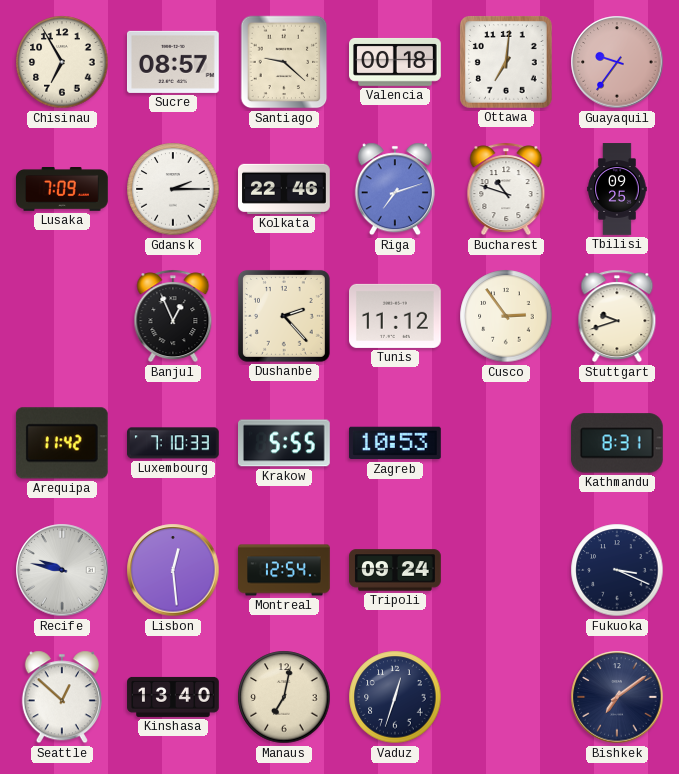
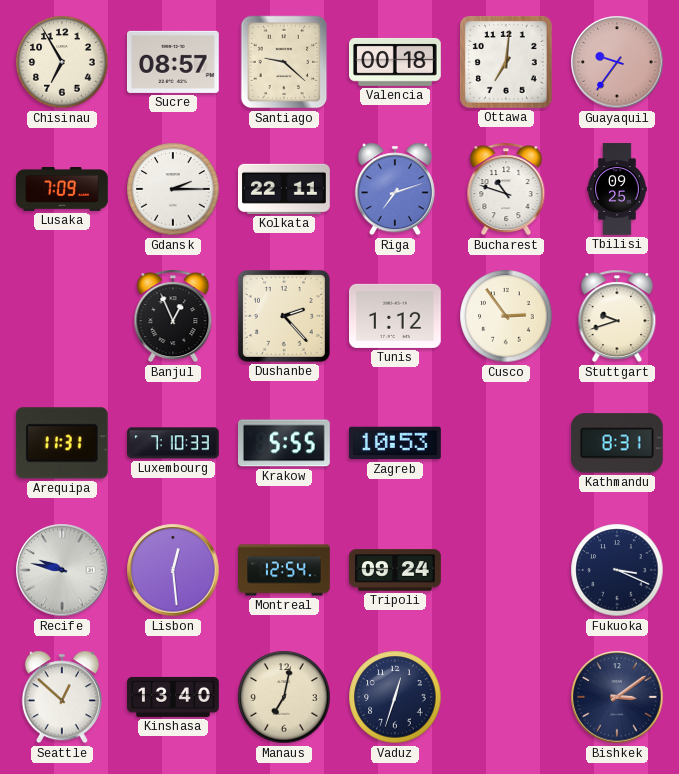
Kolkata: 22:46 -> 22:11 (285, 189)
Tunis: 11:12 -> 1:12 (396, 316)
Arequipa: 11:42 -> 11:31 (62, 443)
Bishkek: 7:09 -> 3:09 (617, 697)
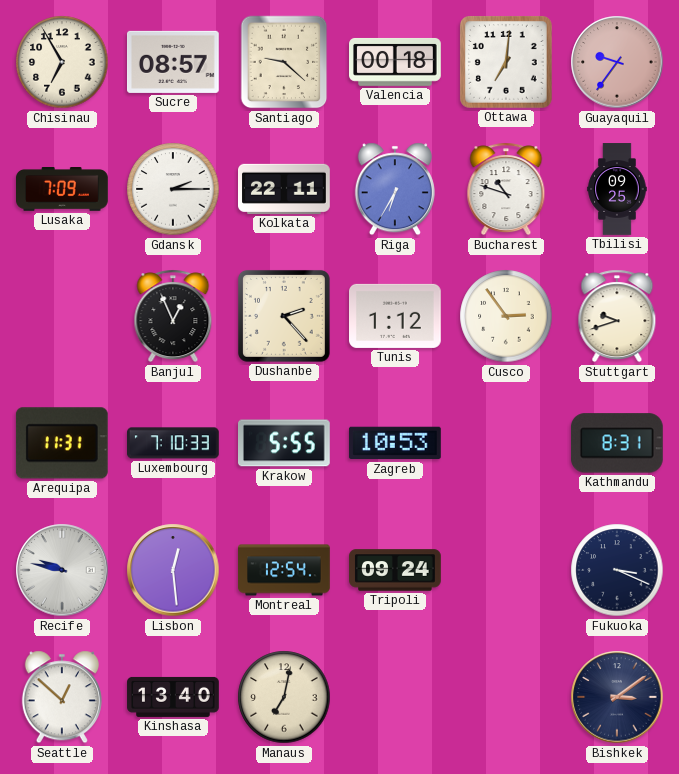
Riga: 7:12 -> 6:35 (395, 189)
Vaduz: 12:33 -> none (395, 697)
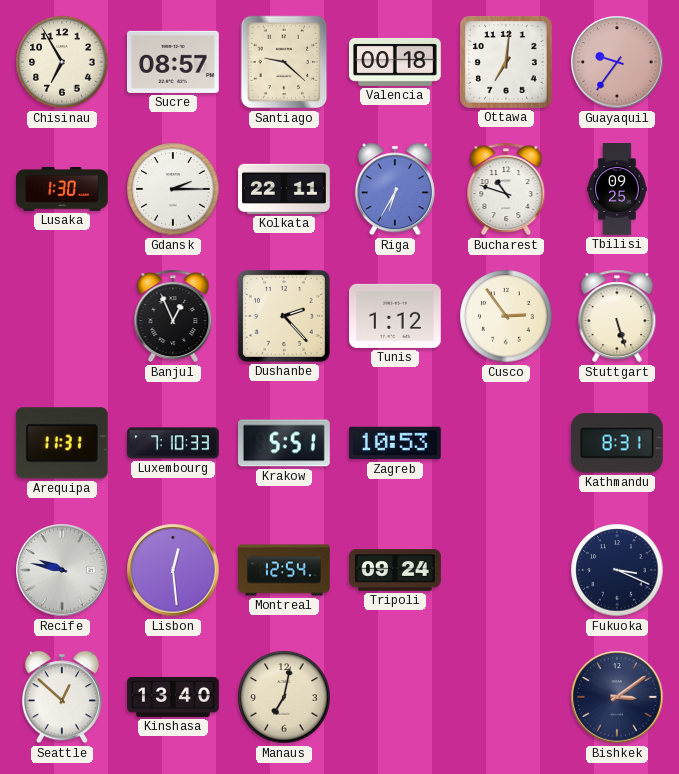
Lusaka: 7:09 -> 1:30 (63, 190)
Stuttgart: 9:42 -> 5:27 (617, 316)
Krakow: 5:55 -> 5:51 (285, 443)
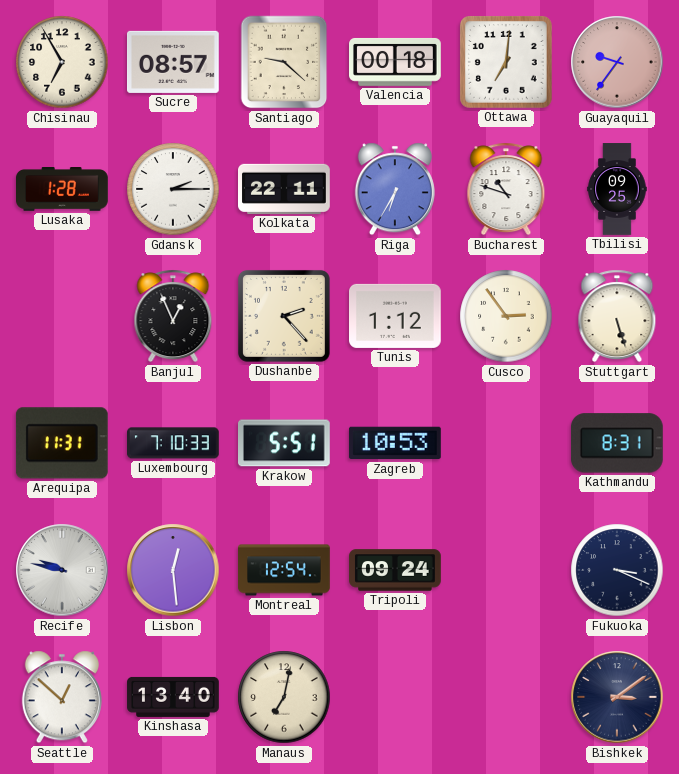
Lusaka: 1:30 -> 1:28 (63, 190)
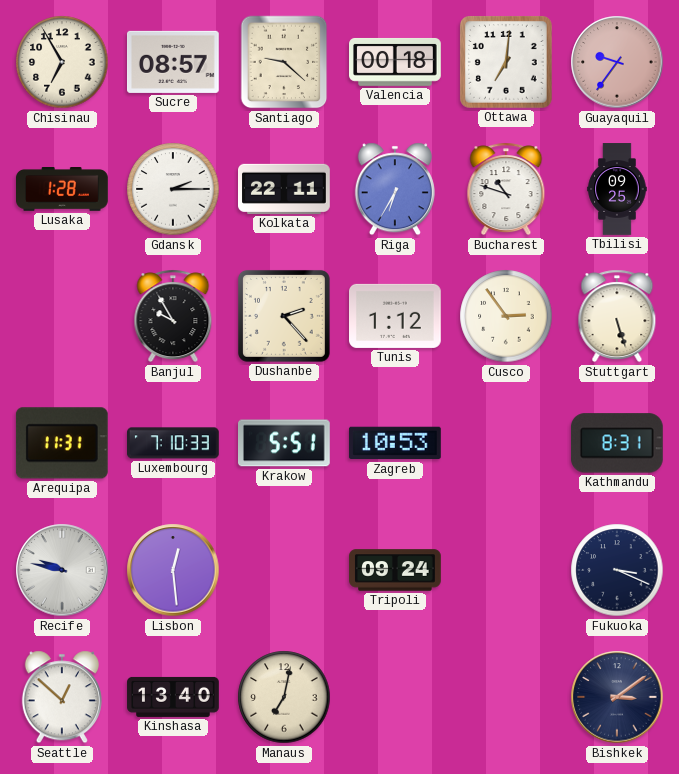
Banjul: 12:56 -> 9:55 (173, 316)
Montreal: 12:54 -> none (284, 570)
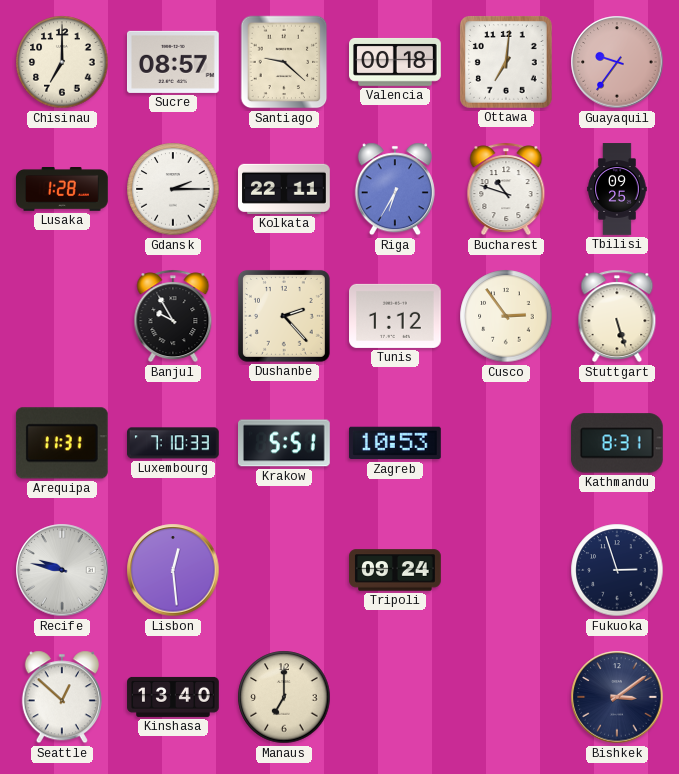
Chisinau: 6:55 -> 7:00 (62, 62)
Fukuoka: 3:19 -> 2:57 (617, 570)
Manaus: 7:02 -> 7:00 (284, 697)
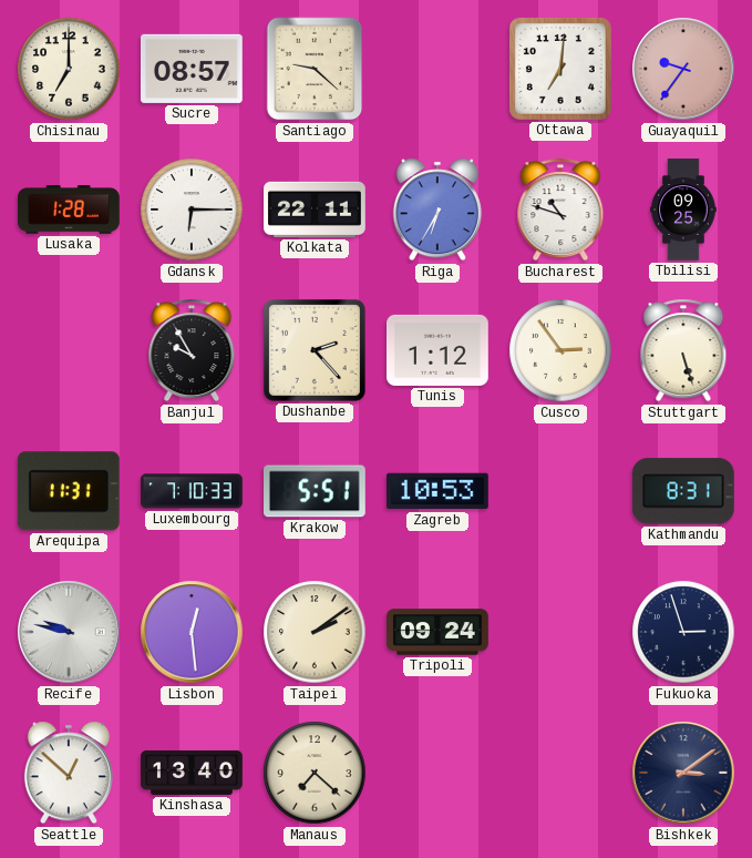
Valencia: 00:18 -> none (396, 62)
Gdansk: 2:15 -> 6:15 (192, 210)
Taipei: none -> 2:09 (315, 632)
Manaus: 7:00 -> 7:22 (315, 773)
